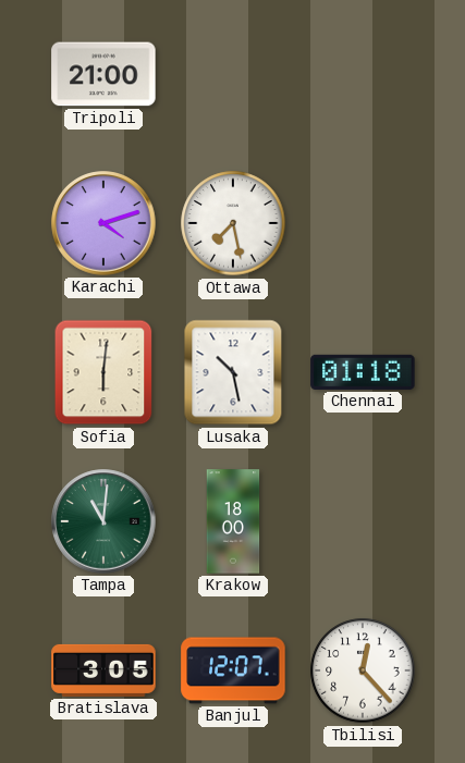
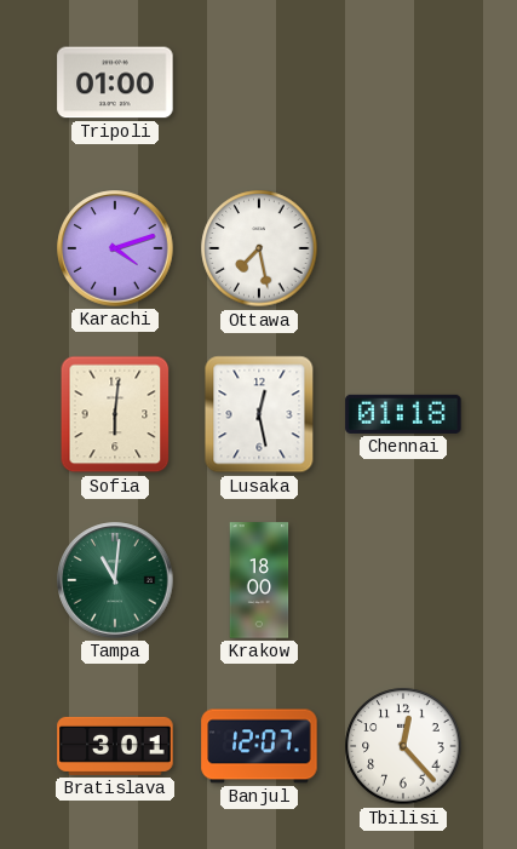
Tripoli: 21:00 -> 01:00 (115, 82)
Lusaka: 10:28 -> 12:28 (259, 414)
Bratislava: 3:05 -> 3:01 (115, 746)
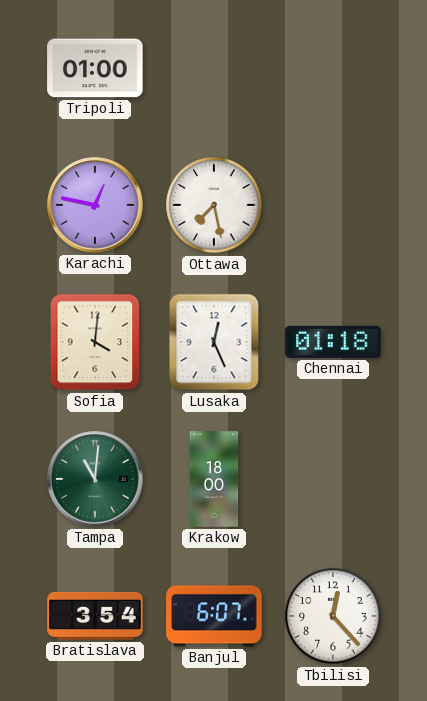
Karachi: 4:12 -> 12:47 (95, 205)
Sofia: 6:01 -> 4:01 (95, 342)
Lusaka: 12:28 -> 12:26 (214, 342)
Bratislava: 3:01 -> 3:54 (95, 616)
Banjul: 12:07 -> 6:07 (214, 616)
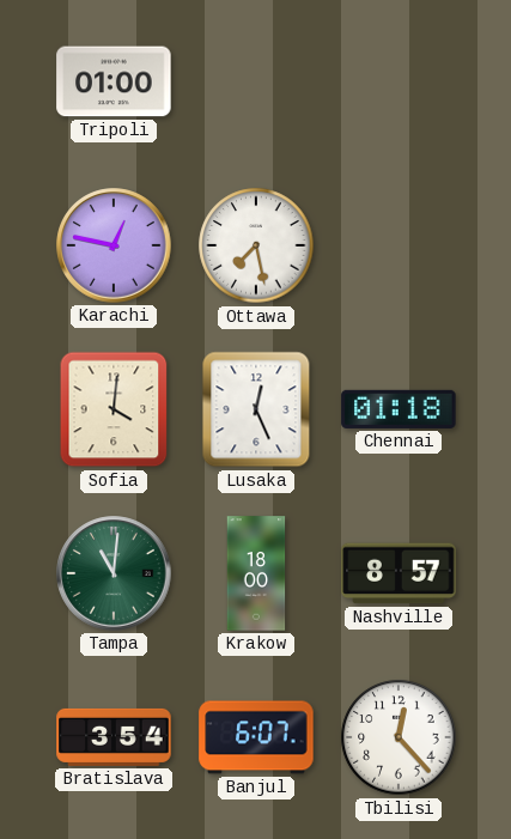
Nashville: none -> 8:57 (399, 573)
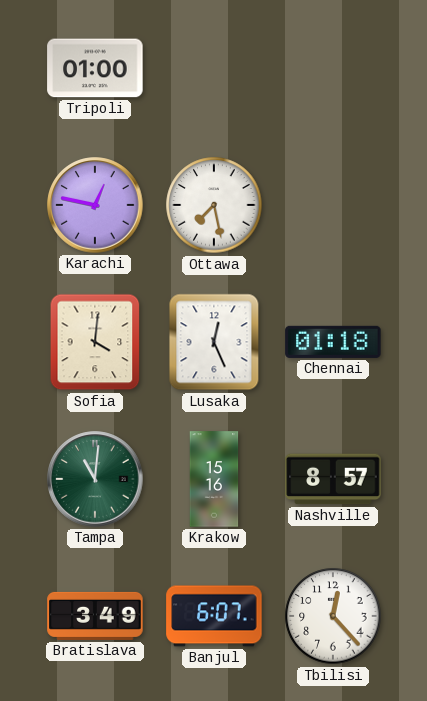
Krakow: 18:00 -> 15:16 (214, 479)
Bratislava: 3:54 -> 3:49 (95, 616)
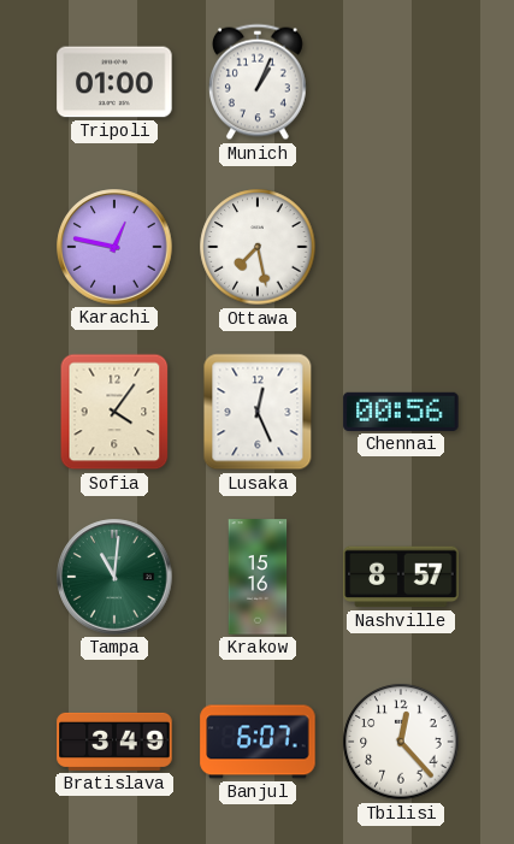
Munich: none -> 1:04 (258, 82)
Sofia: 4:01 -> 4:06 (114, 412)
Chennai: 01:18 -> 00:56 (401, 412)
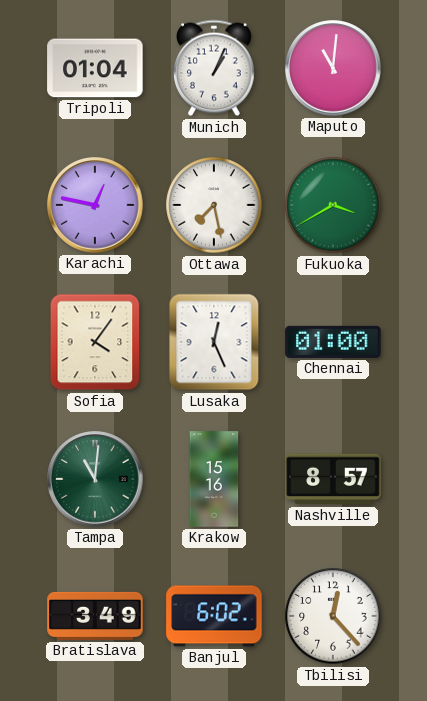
Tripoli: 01:00 -> 01:04 (95, 68)
Maputo: none -> 11:01 (333, 68)
Fukuoka: none -> 3:40 (333, 205)
Chennai: 00:56 -> 01:00 (333, 342)
Banjul: 6:07 -> 6:02 (214, 616)
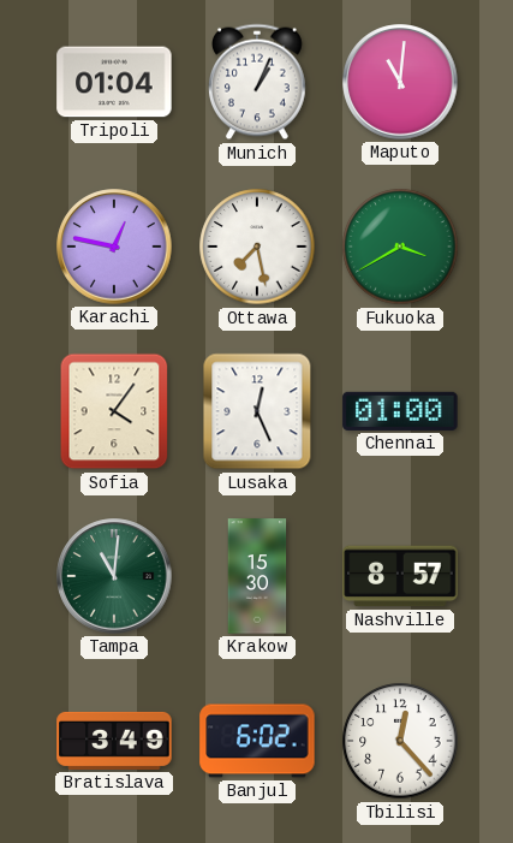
Krakow: 15:16 -> 15:30 (257, 576)
